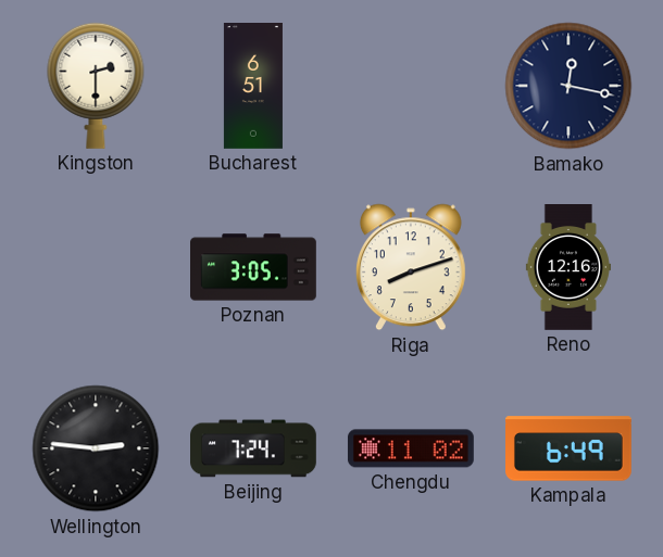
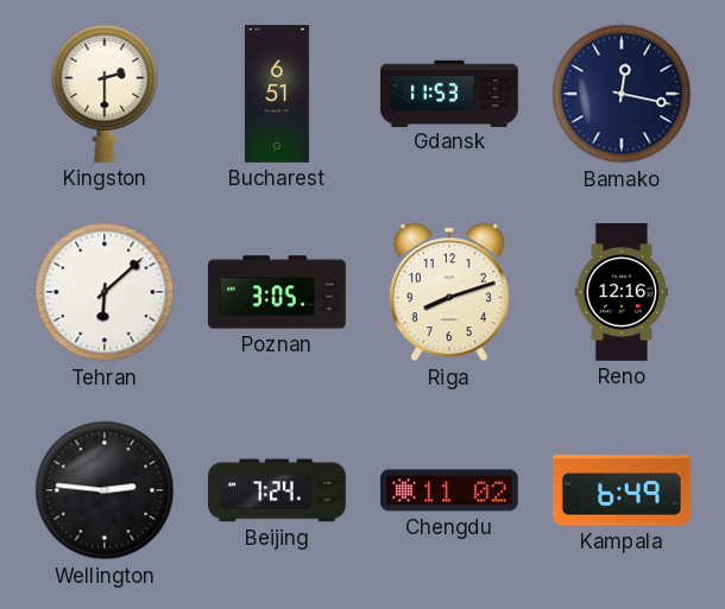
Gdansk: none -> 11:53 (450, 93)
Tehran: none -> 6:08 (105, 292)
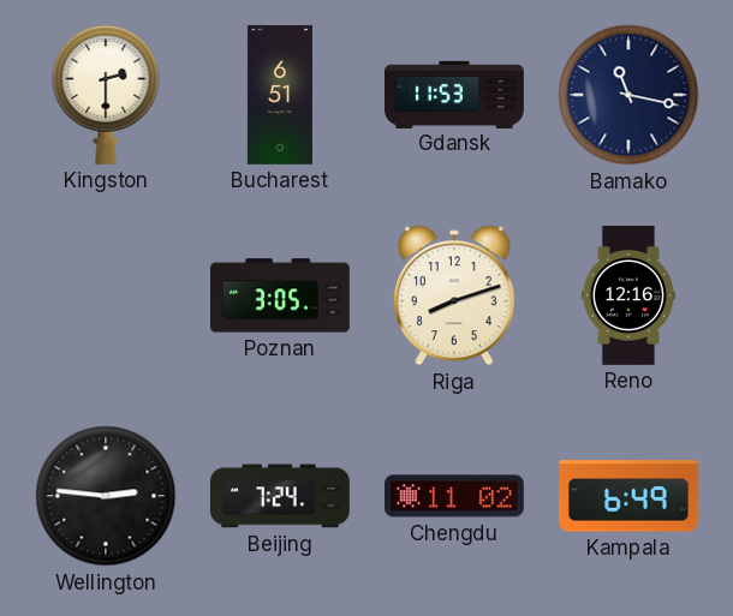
Bamako: 12:17 -> 11:17 (628, 95)
Tehran: 6:08 -> none (105, 292)
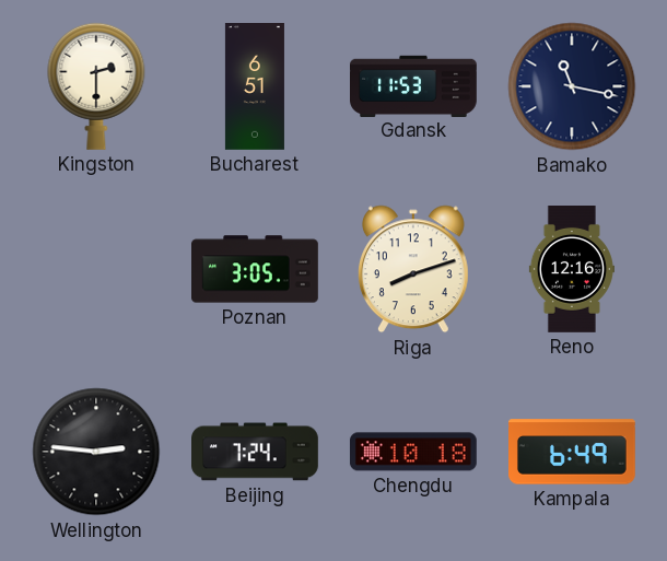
Chengdu: 11:02 -> 10:18 (413, 452)
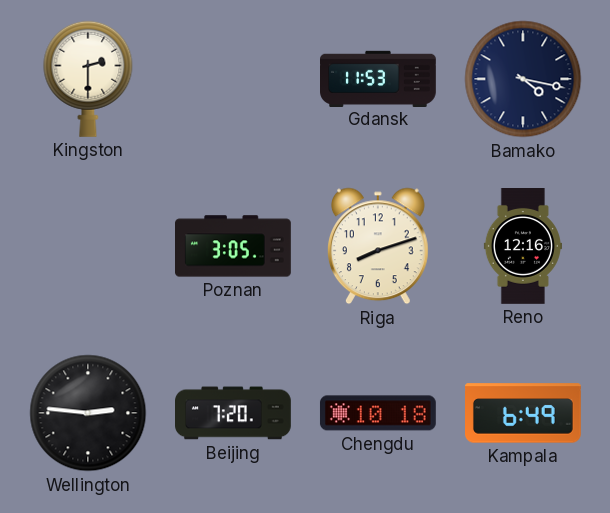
Bucharest: 6:51 -> none (255, 87)
Bamako: 11:17 -> 4:17 (523, 79)
Beijing: 7:24 -> 7:20 (234, 413)
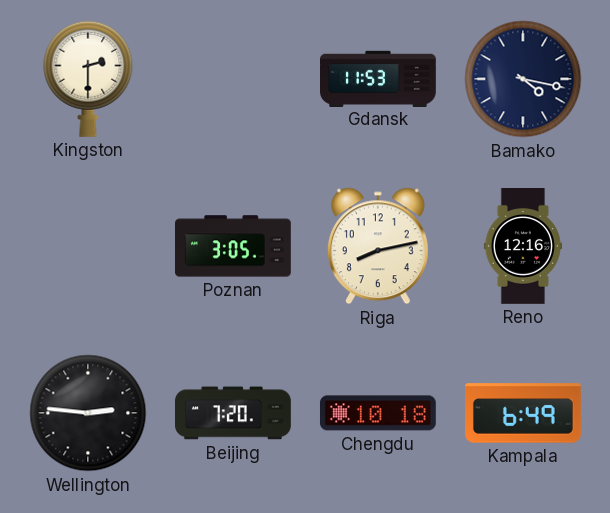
Riga: 8:12 -> 8:13 (378, 246)
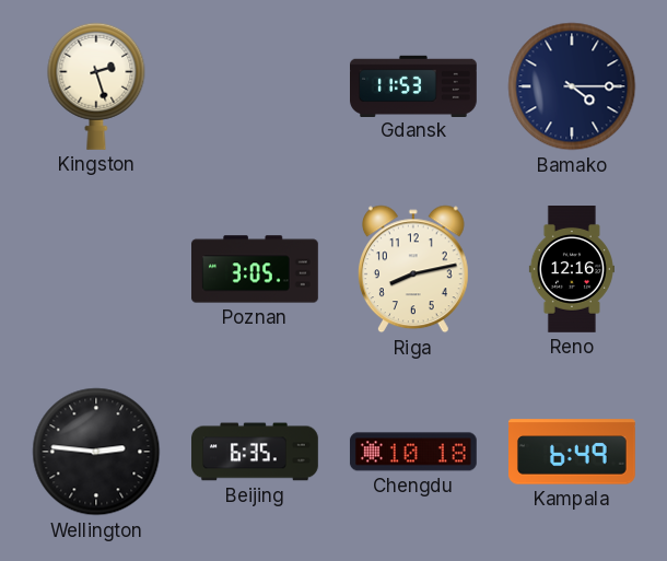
Kingston: 2:30 -> 2:27 (96, 86)
Bamako: 4:17 -> 4:15 (572, 86)
Beijing: 7:20 -> 6:35 (256, 452)
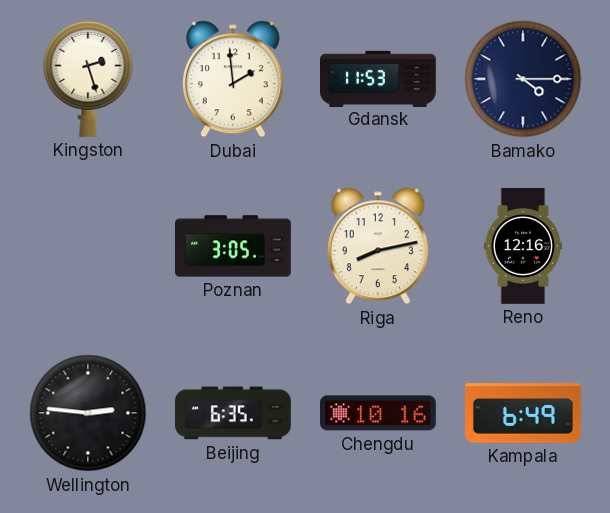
Dubai: none -> 1:59 (233, 79)
Chengdu: 10:18 -> 10:16 (378, 413)
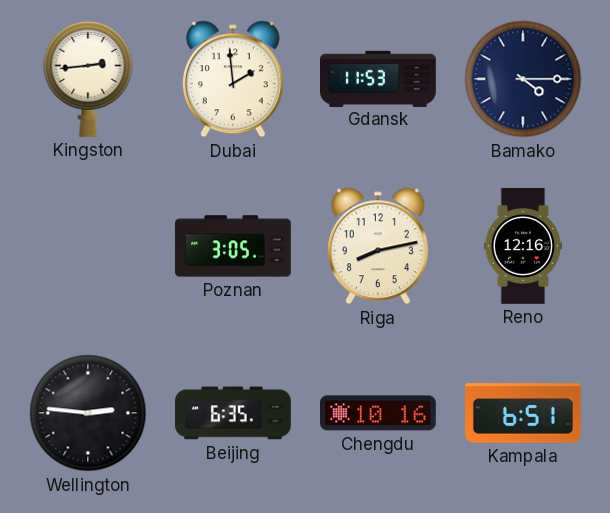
Kingston: 2:27 -> 2:44 (88, 79)
Kampala: 6:49 -> 6:51 (524, 413)
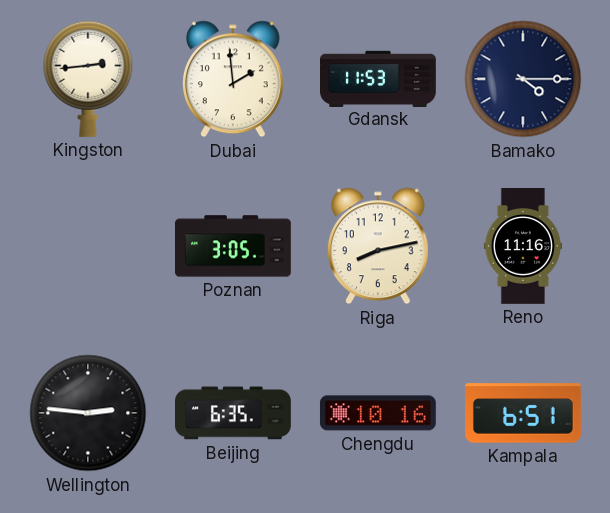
Reno: 12:16 -> 11:16 (523, 247)
